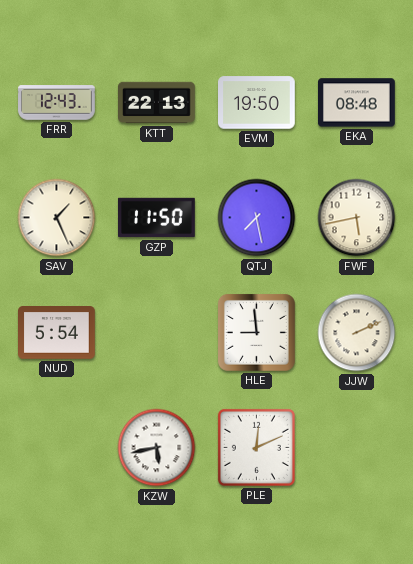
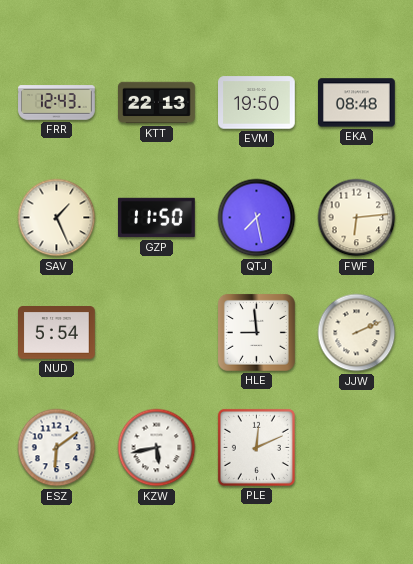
FWF: 5:43 -> 6:14 (357, 218)
ESZ: none -> 6:09 (57, 448)
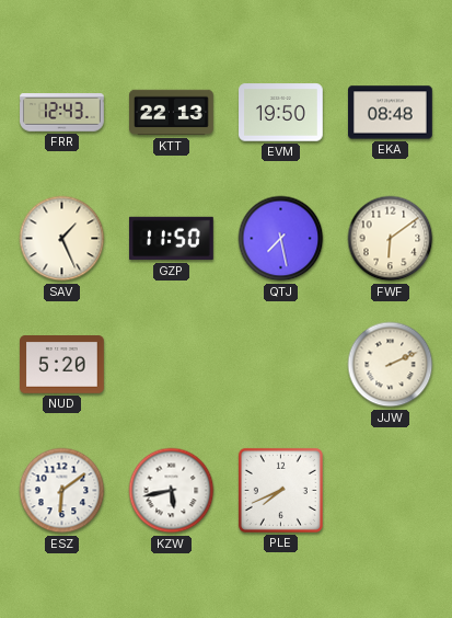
FWF: 6:14 -> 6:09 (391, 239)
NUD: 5:54 -> 5:20 (62, 365)
HLE: 8:59 -> none (256, 332)
PLE: 12:11 -> 7:41 (280, 490)
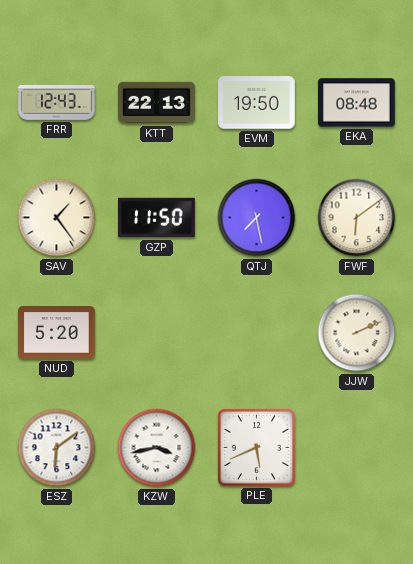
SAV: 1:26 -> 1:24 (57, 218)
KZW: 5:43 -> 3:43 (157, 448)
PLE: 7:41 -> 5:41 (256, 447)
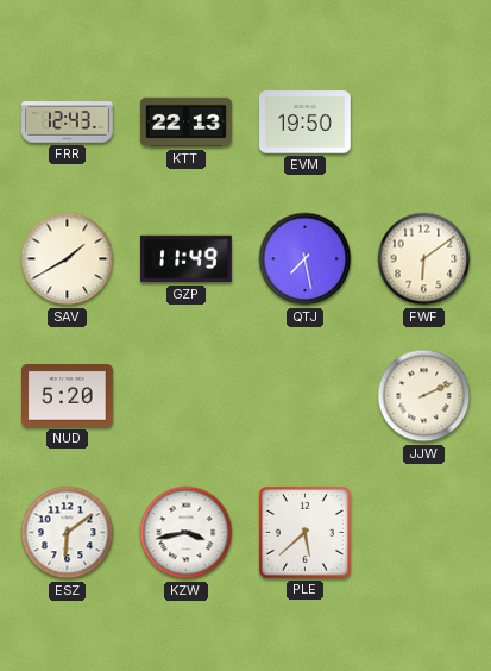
EKA: 08:48 -> none (357, 103)
SAV: 1:24 -> 1:40 (68, 259)
GZP: 11:50 -> 11:49 (187, 259)
PLE: 5:41 -> 5:38 (304, 532)
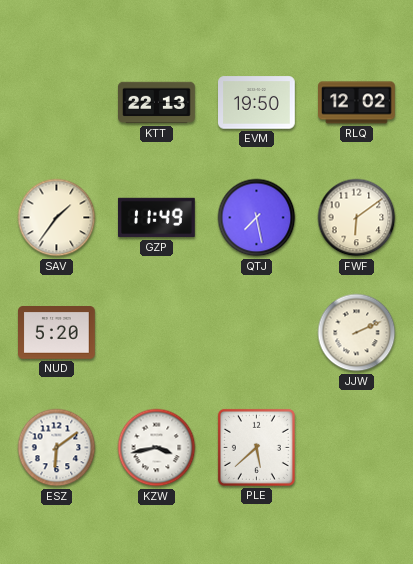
FRR: 12:43 -> none (68, 123)
RLQ: none -> 12:02 (357, 103)
SAV: 1:40 -> 1:36 (57, 218)
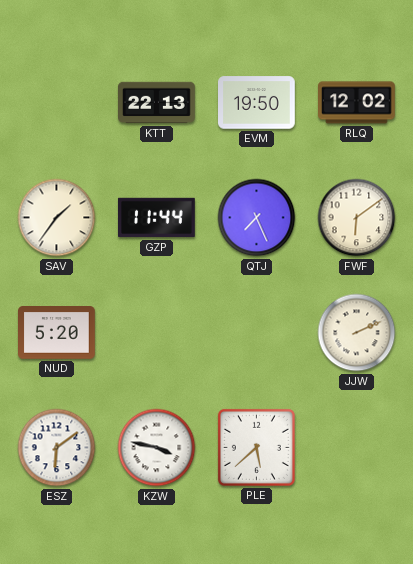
GZP: 11:49 -> 11:44 (157, 218)
QTJ: 7:28 -> 7:26 (257, 218)
KZW: 3:43 -> 3:47 (157, 448)
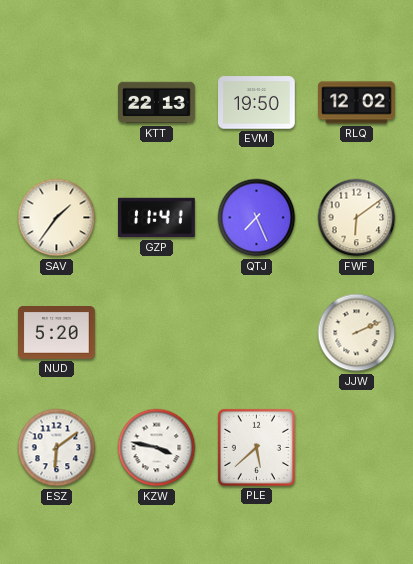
GZP: 11:44 -> 11:41 (157, 218)
